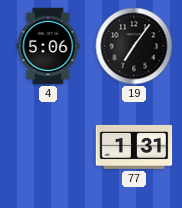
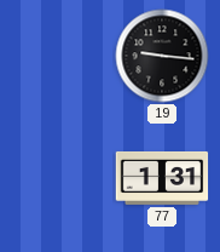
4: 5:06 -> none (48, 46)
19: 7:06 -> 9:16 (162, 56)
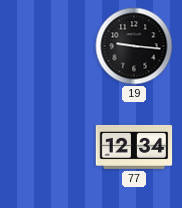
77: 1:31 -> 12:34 (134, 147)
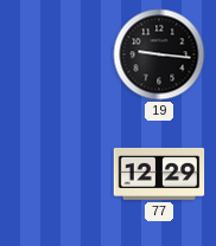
77: 12:34 -> 12:29 (159, 174)
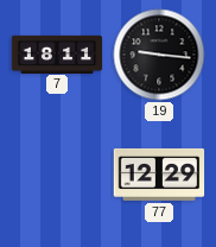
7: none -> 18:11 (57, 53)
